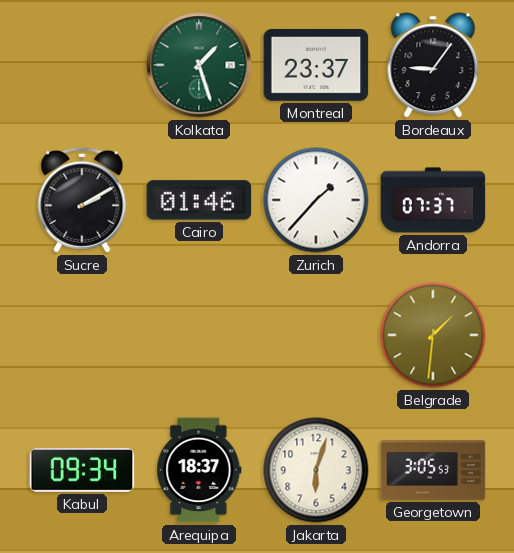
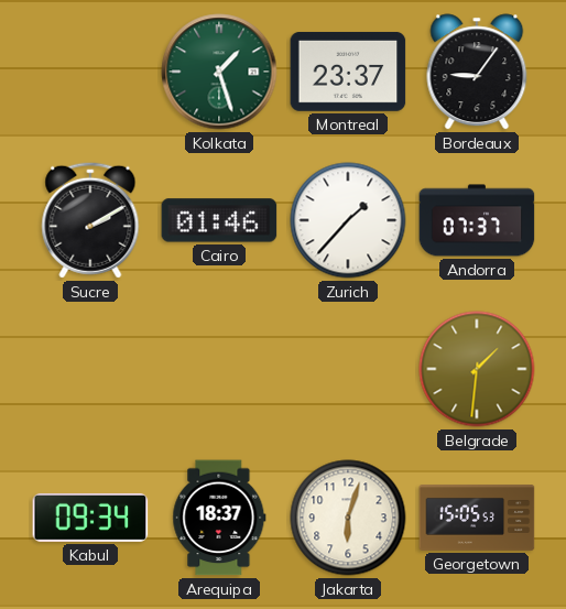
Georgetown: 3:05 -> 15:05 (477, 518)
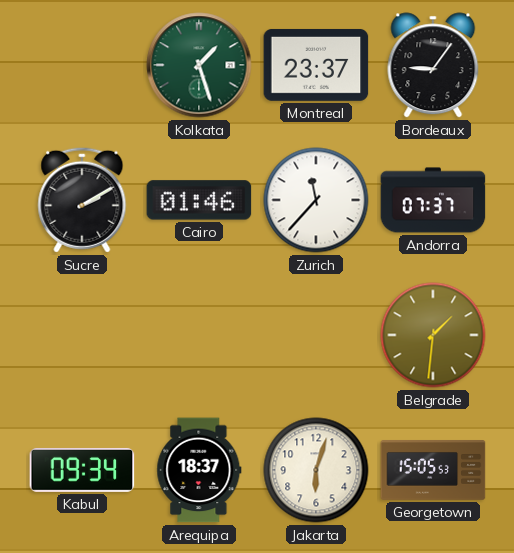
Zurich: 1:37 -> 11:37 (316, 200)
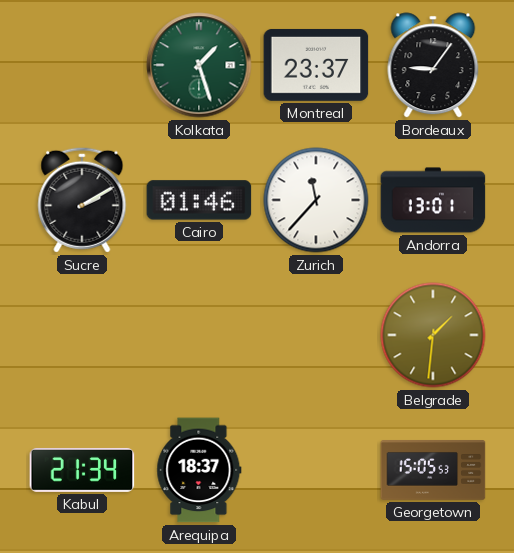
Andorra: 07:37 -> 13:01 (433, 200)
Kabul: 09:34 -> 21:34 (82, 470)
Jakarta: 6:03 -> none (316, 470)
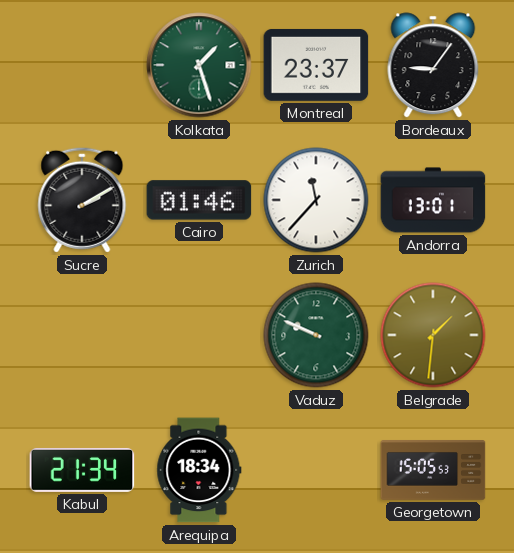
Vaduz: none -> 9:49 (316, 335)
Arequipa: 18:37 -> 18:34 (199, 470)
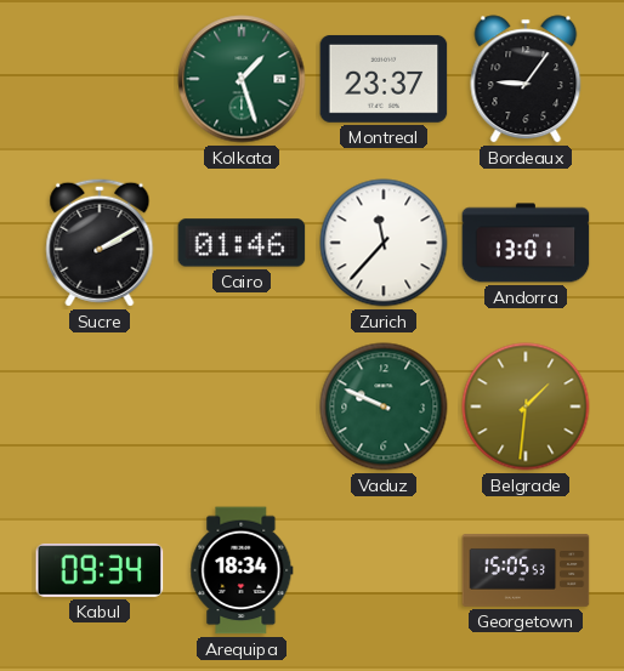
Kabul: 21:34 -> 09:34 (100, 570)
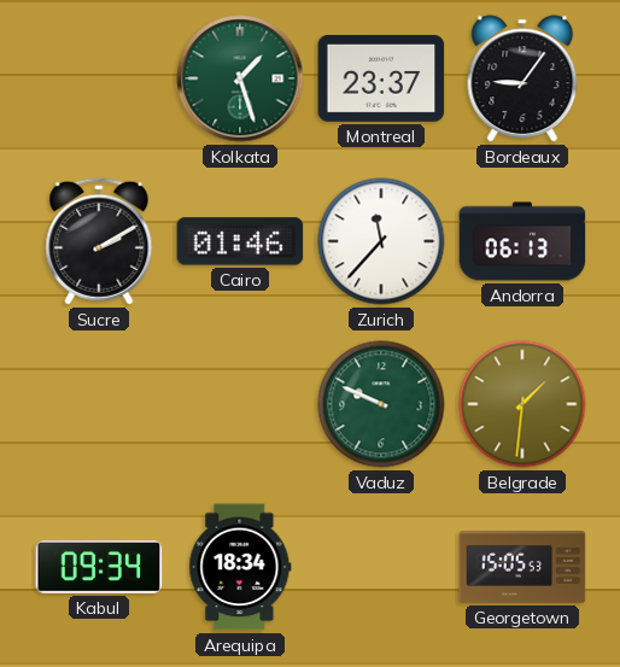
Andorra: 13:01 -> 06:13 (522, 241)
